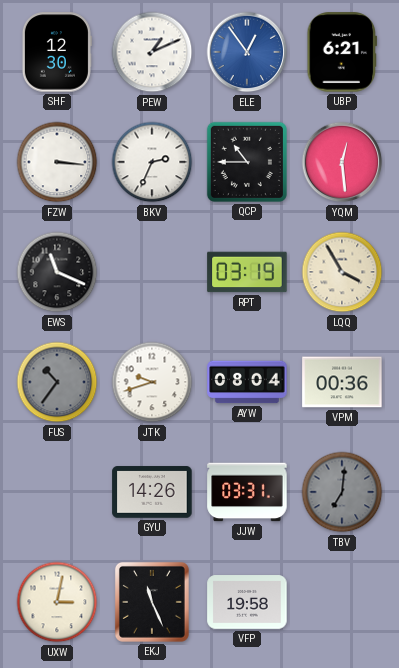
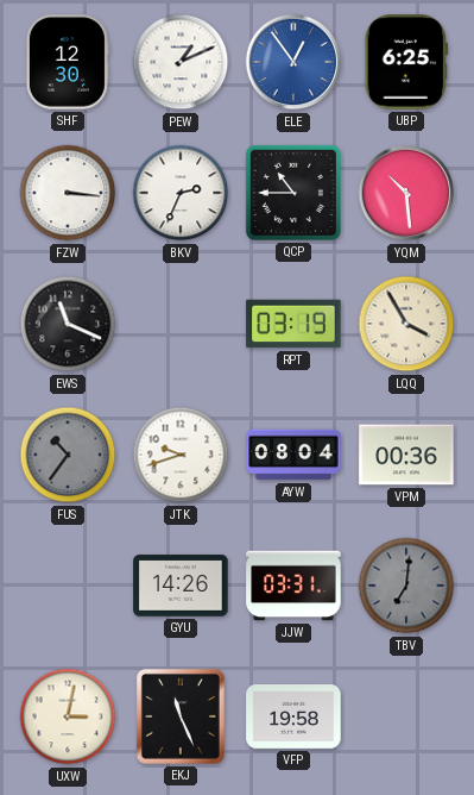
UBP: 6:21 -> 6:25 (406, 62)
YQM: 12:29 -> 10:29 (406, 193)
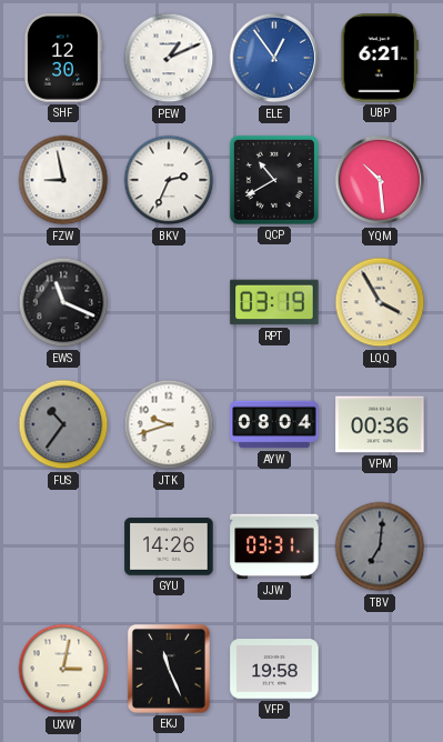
UBP: 6:25 -> 6:21 (380, 58)
FZW: 3:16 -> 8:58 (63, 180)
QCP: 10:45 -> 10:40 (274, 180)
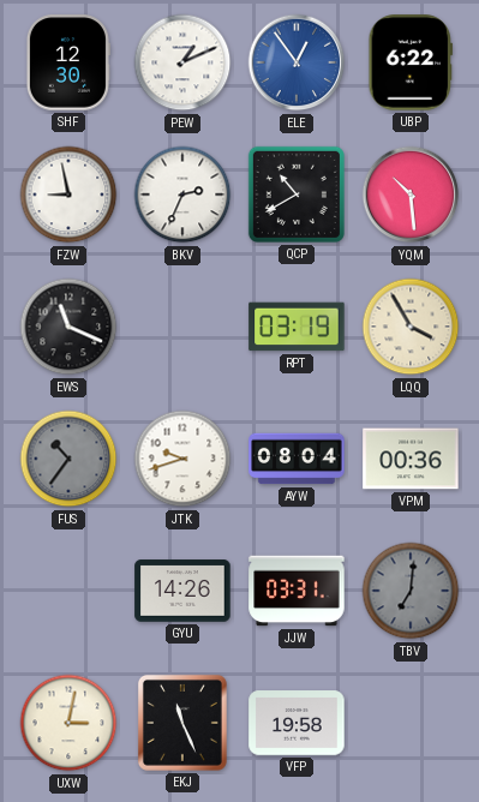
UBP: 6:21 -> 6:22 (411, 62)
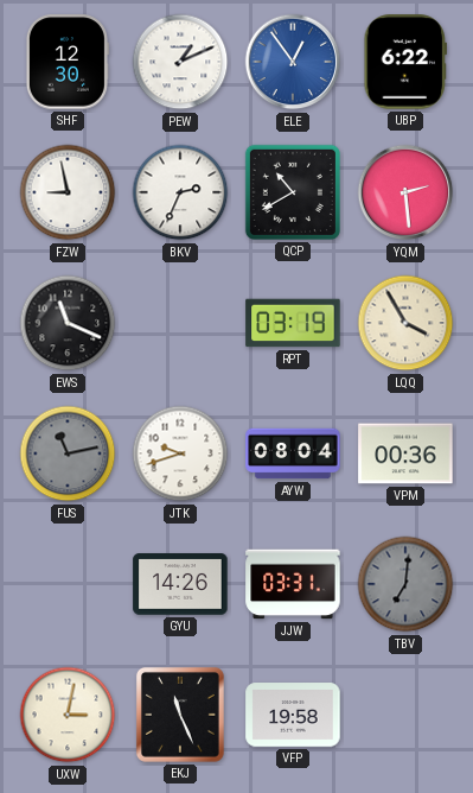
YQM: 10:29 -> 2:29 (405, 192)
FUS: 10:36 -> 11:13 (68, 453)
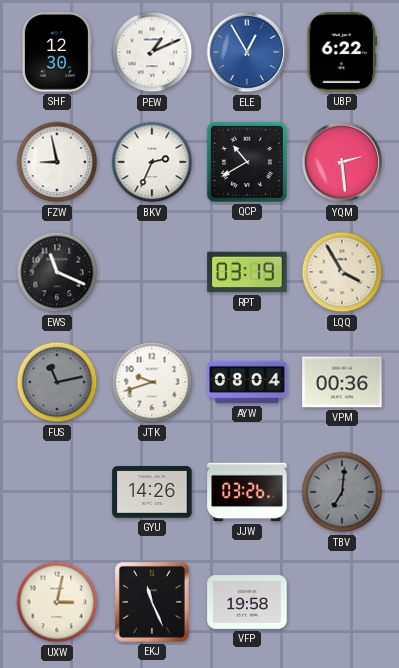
ELE: 12:54 -> 12:55 (247, 52)
JJW: 03:31 -> 03:26 (247, 492)
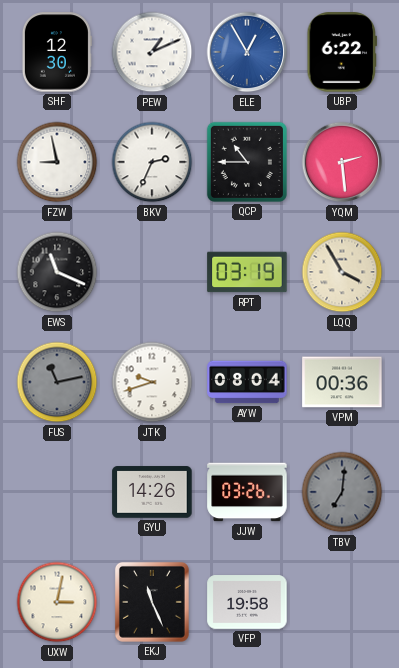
QCP: 10:40 -> 10:45 (247, 162)
